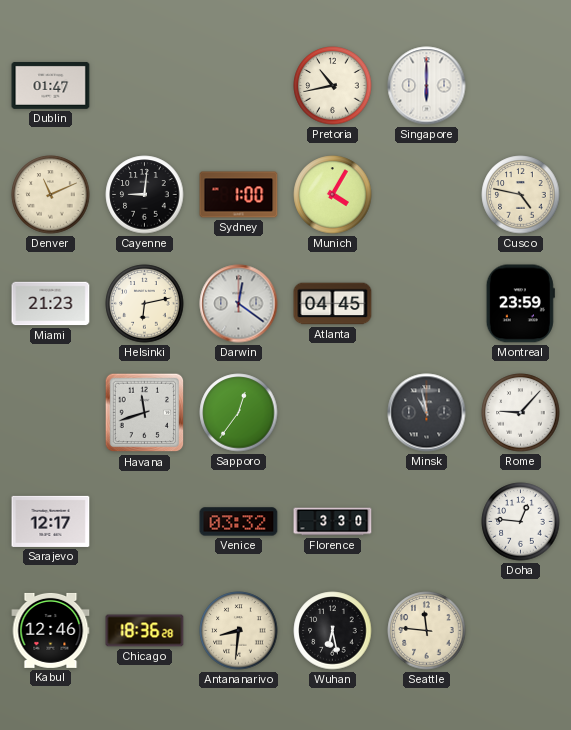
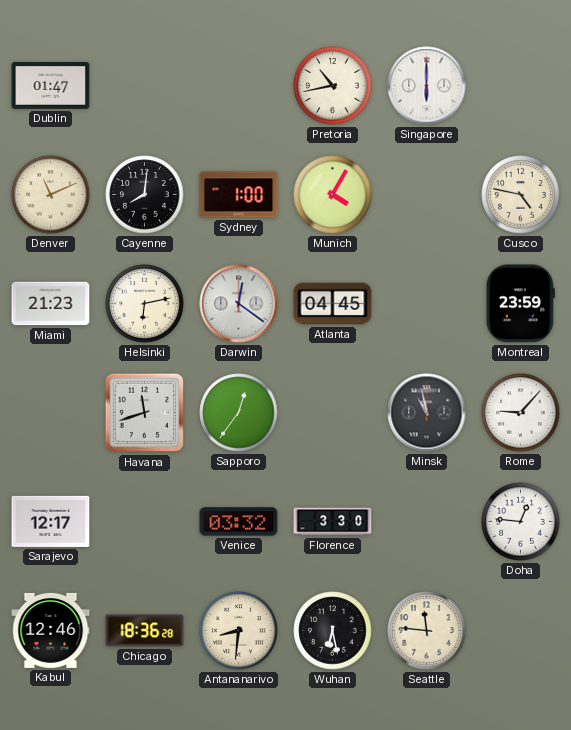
Cayenne: 9:01 -> 8:01 (145, 195)
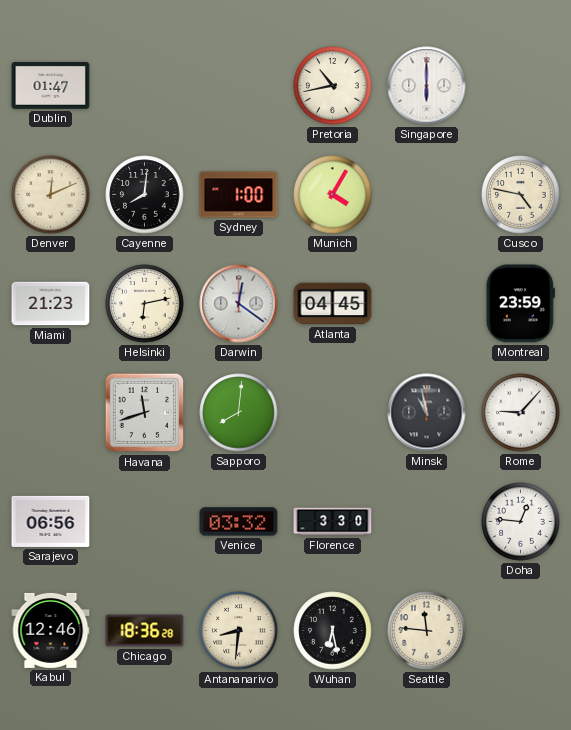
Denver: 11:11 -> 12:11 (51, 195)
Sapporo: 12:36 -> 8:01 (239, 413)
Sarajevo: 12:17 -> 06:56 (51, 521)
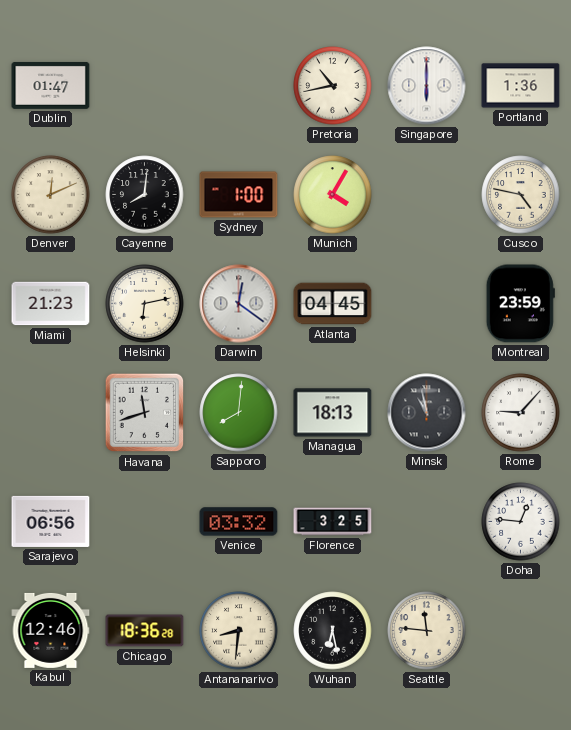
Portland: none -> 1:36 (521, 86)
Managua: none -> 18:13 (333, 413)
Florence: 3:30 -> 3:25 (333, 522)
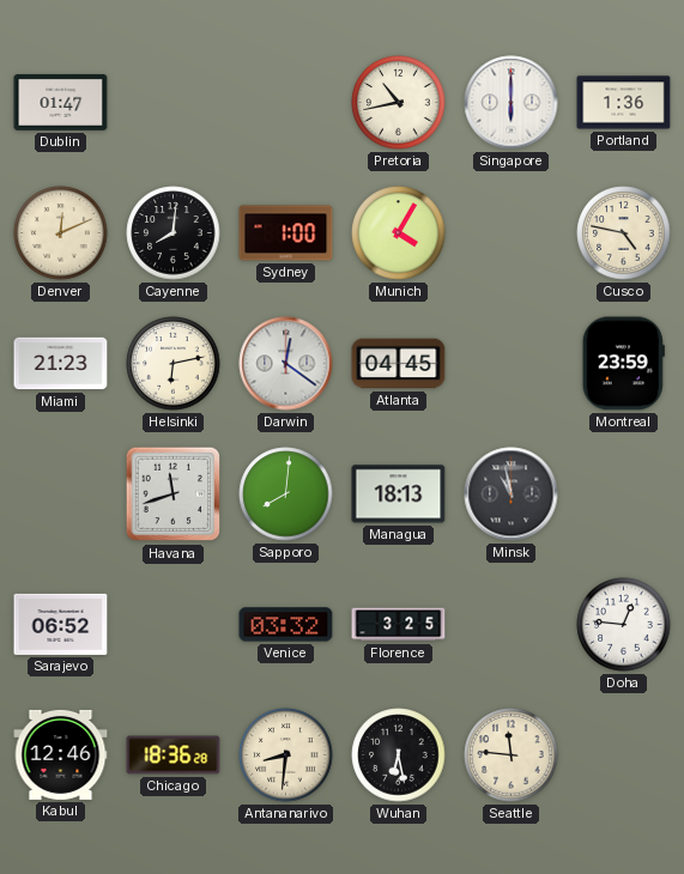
Rome: 9:07 -> none (521, 413)
Sarajevo: 06:56 -> 06:52 (61, 624)
